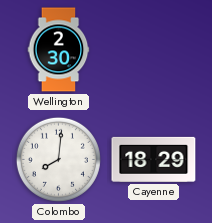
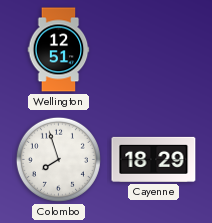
Wellington: 2:30 -> 12:51 (59, 50)
Colombo: 8:01 -> 7:57 (58, 159)
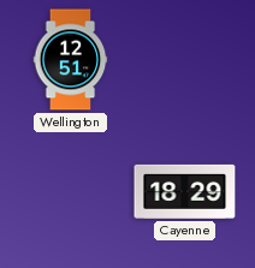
Colombo: 7:57 -> none (58, 159)
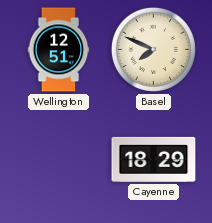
Basel: none -> 7:49 (153, 49)
